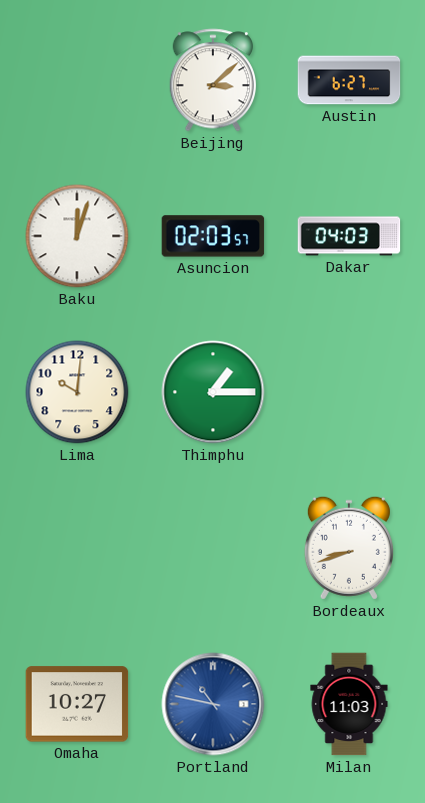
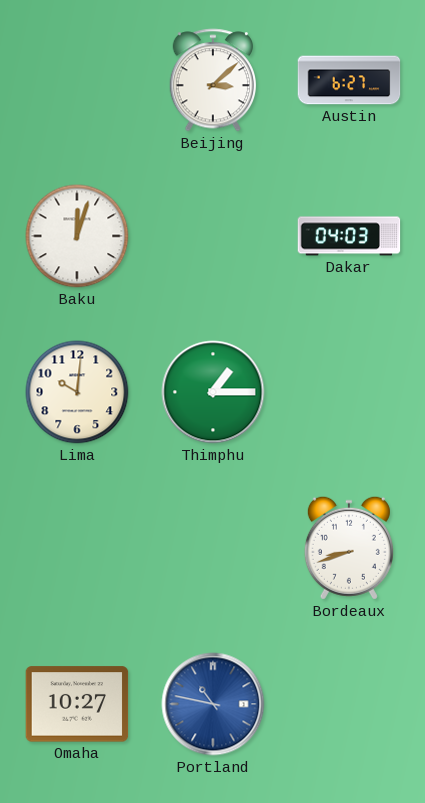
Asuncion: 02:03 -> none (213, 236)
Milan: 11:03 -> none (349, 704)
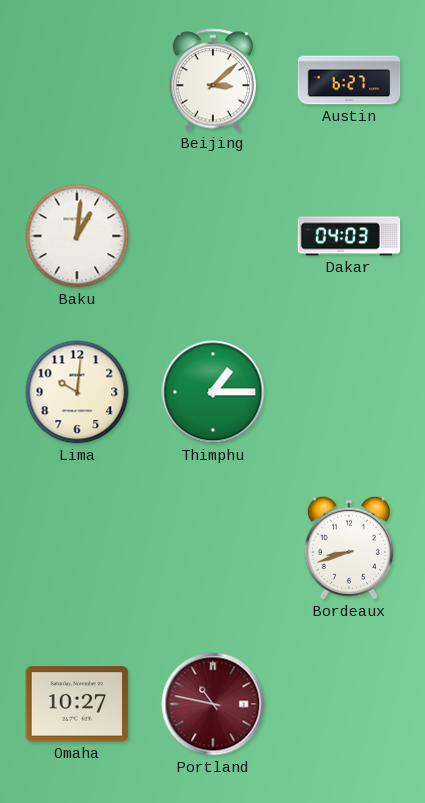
Baku: 12:03 -> 1:01 (77, 236)
Portland dial: blue -> burgundy (213, 704)
